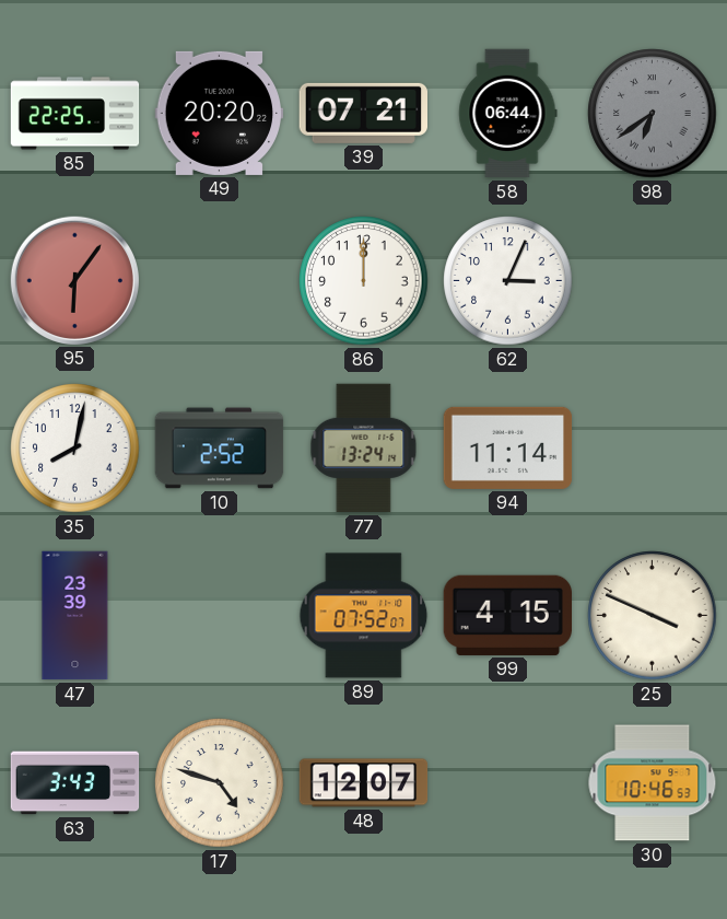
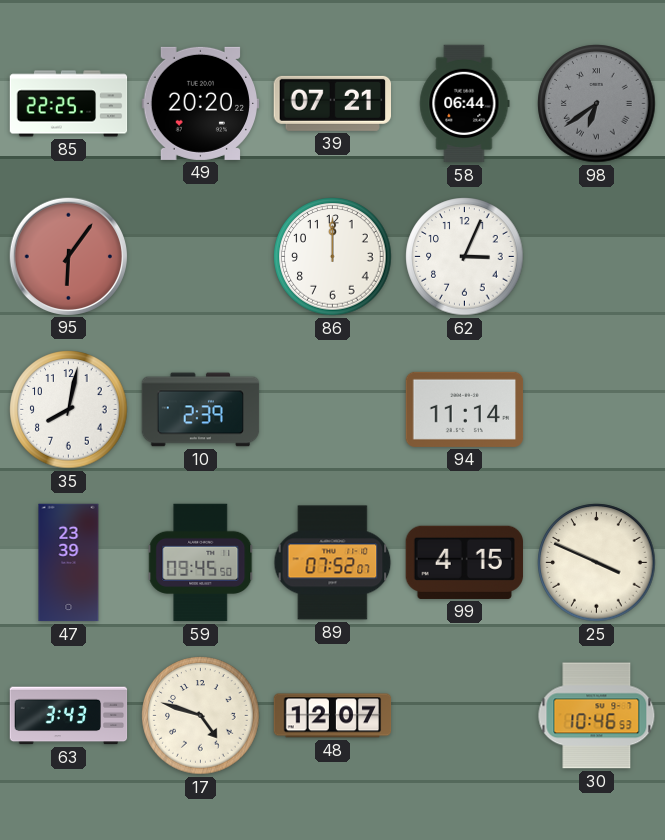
10: 2:52 -> 2:39 (201, 410)
77: 13:24 -> none (364, 449)
59: none -> 09:45 (201, 563)
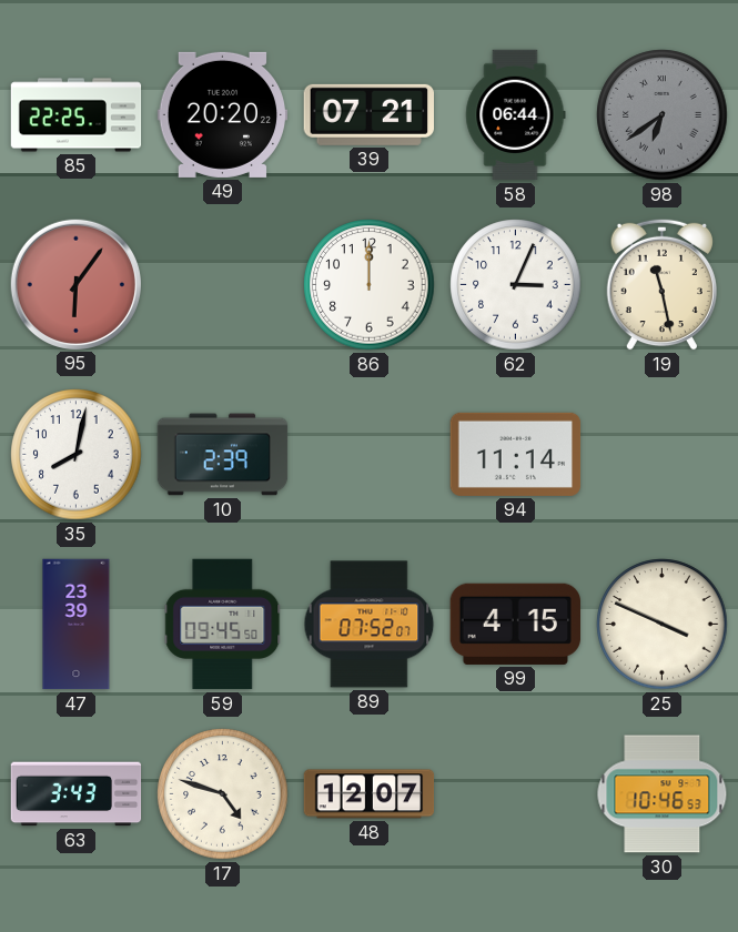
19: none -> 11:28 (661, 284)
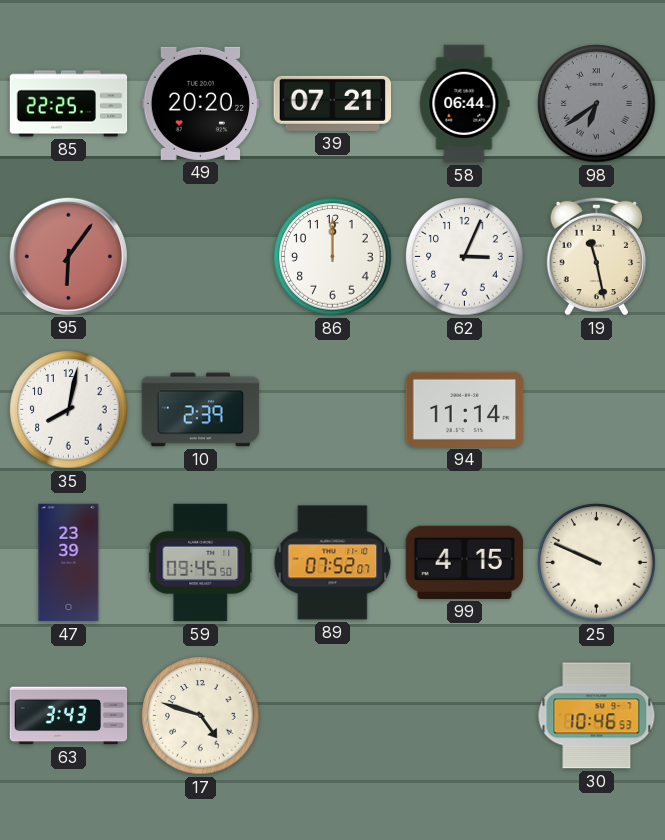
25: 3:49 -> 9:49 (597, 563)
48: 12:07 -> none (370, 794)
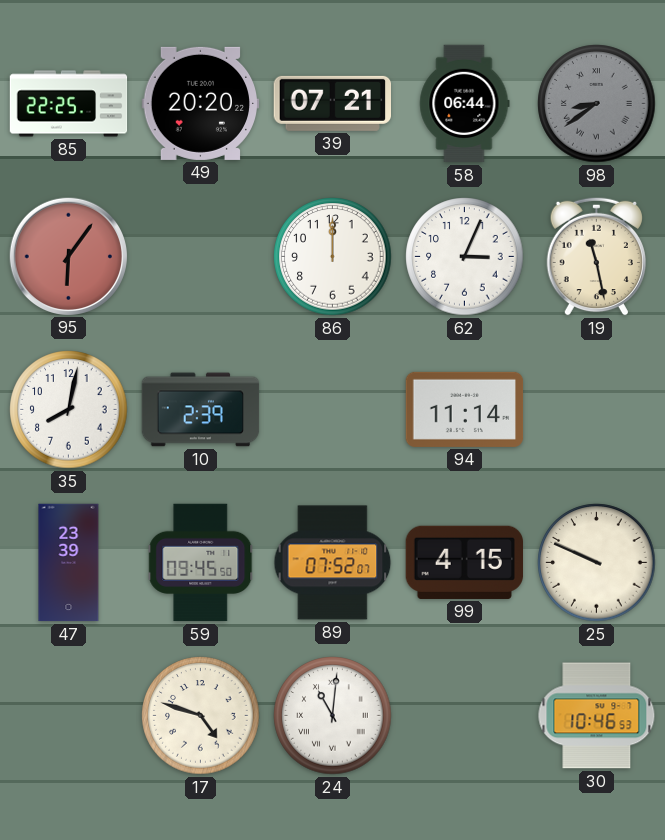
98: 6:39 -> 8:39 (597, 104)
63: 3:43 -> none (69, 716)
24: none -> 11:01 (333, 716)
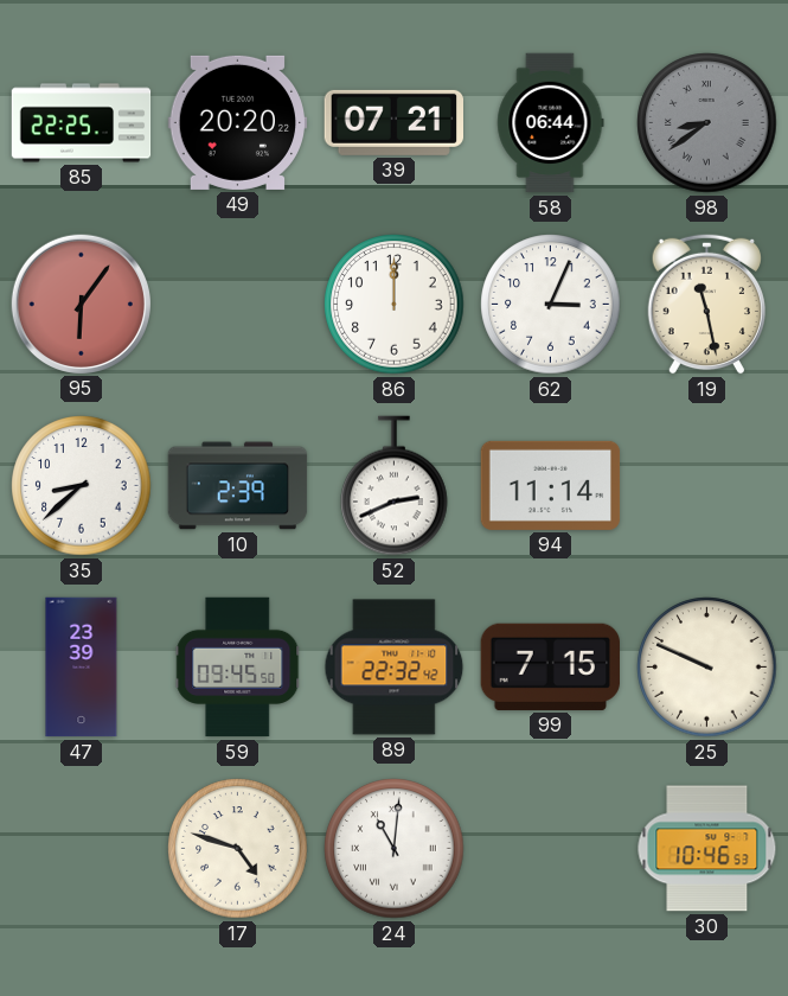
35: 8:02 -> 8:38 (82, 486)
52: none -> 2:41 (395, 486)
89: 07:52 -> 22:32 (395, 668)
99: 4:15 -> 7:15 (550, 666)
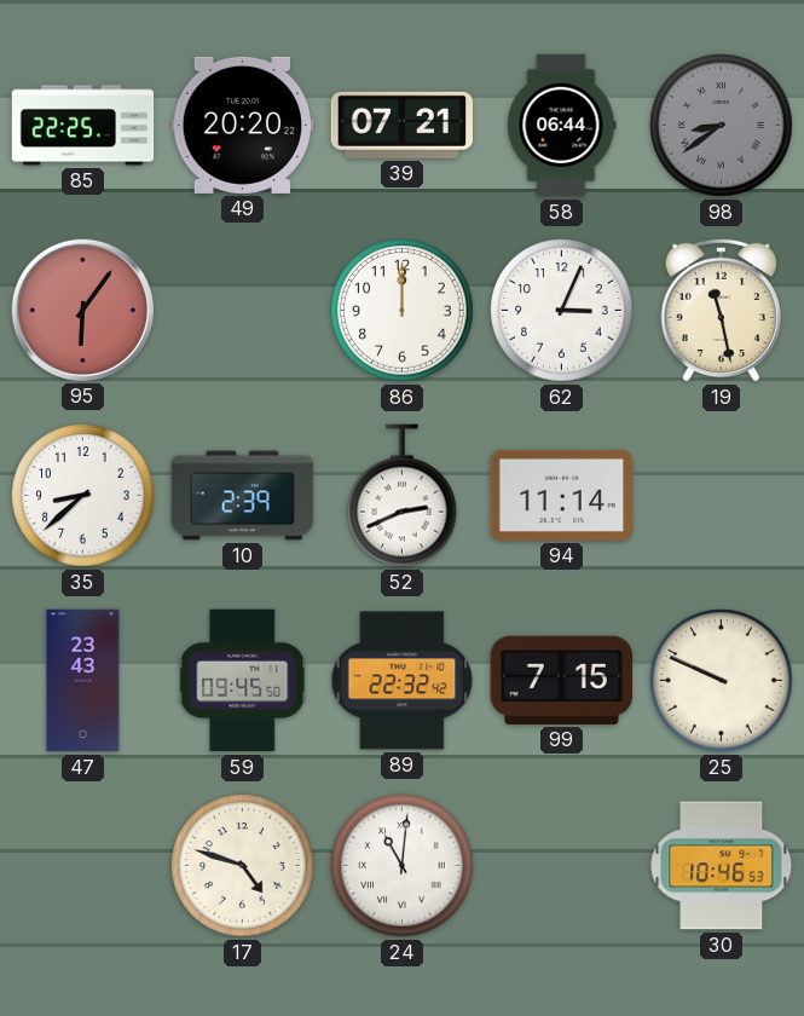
47: 23:39 -> 23:43 (83, 681)
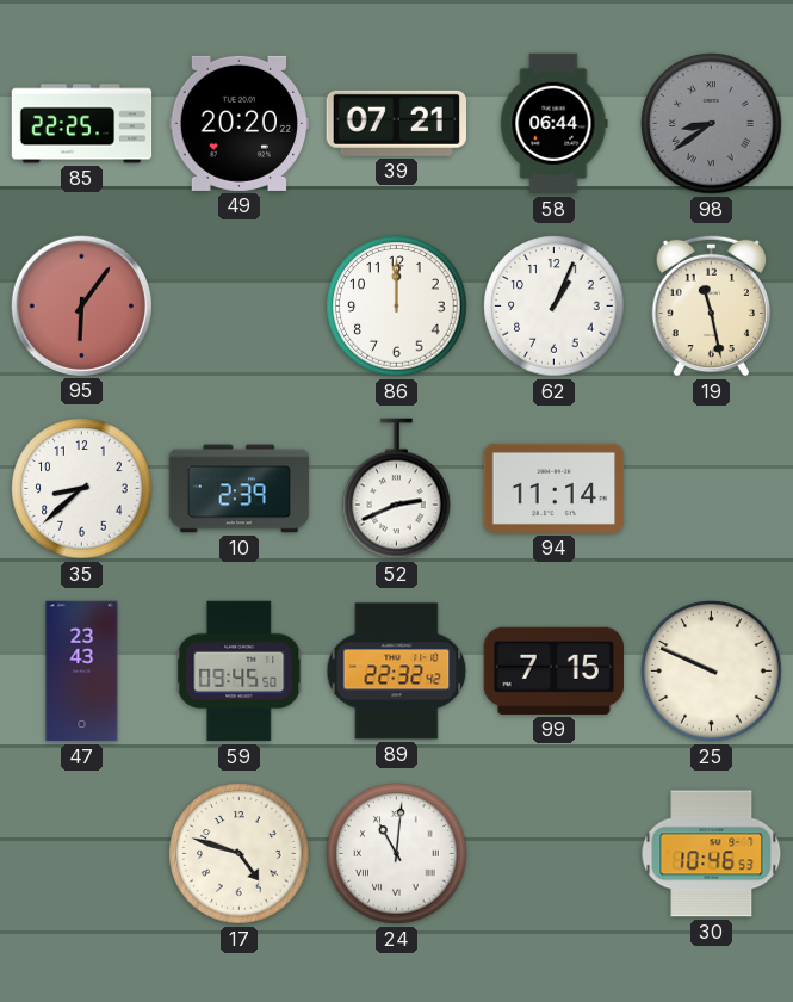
62: 3:04 -> 1:04 (555, 307)
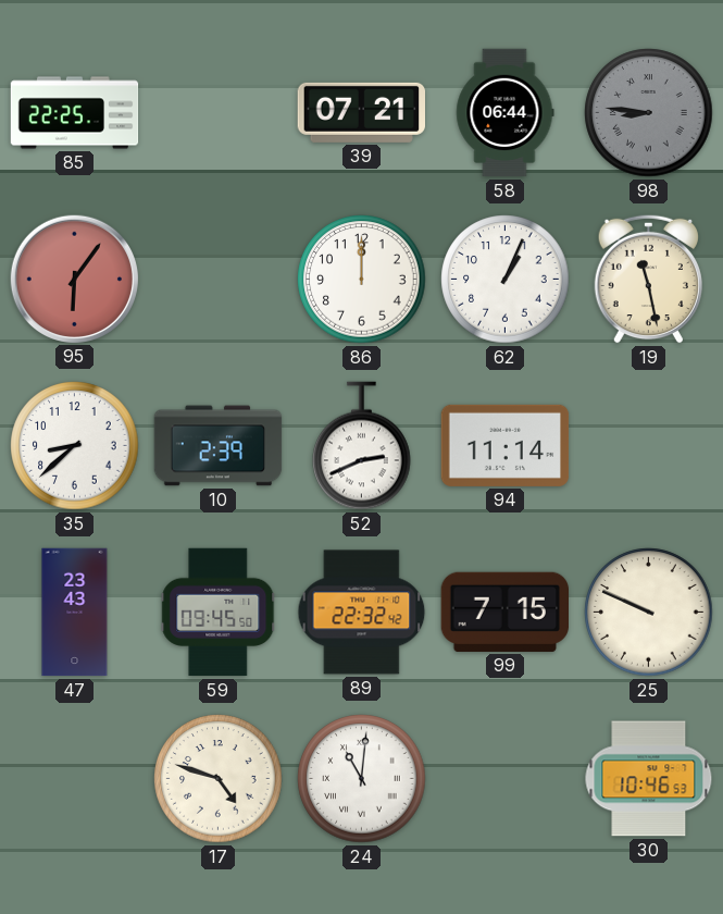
49: 20:20 -> none (240, 123)
98: 8:39 -> 8:46 (649, 113)
